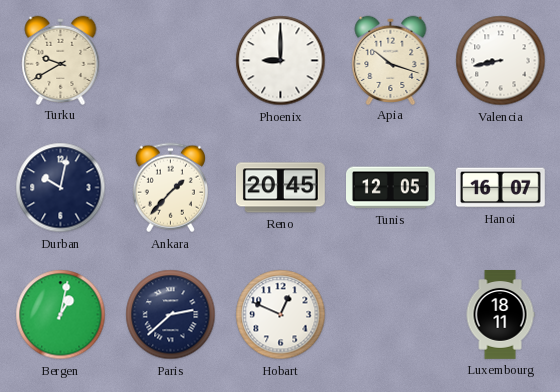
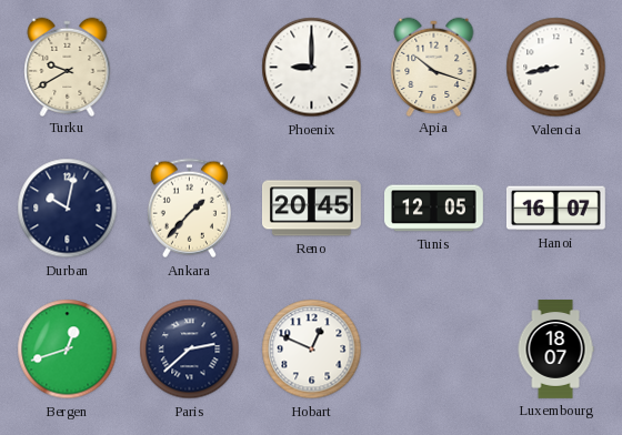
Bergen: 1:02 -> 12:42 (68, 350)
Luxembourg: 18:11 -> 18:07 (555, 350)
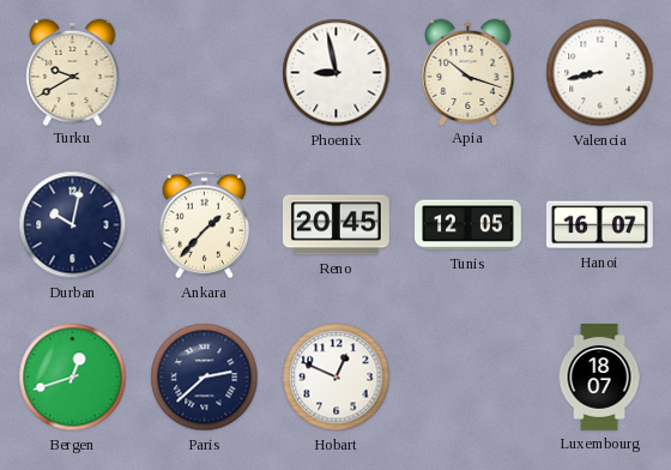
Phoenix: 9:00 -> 8:58 (337, 73)
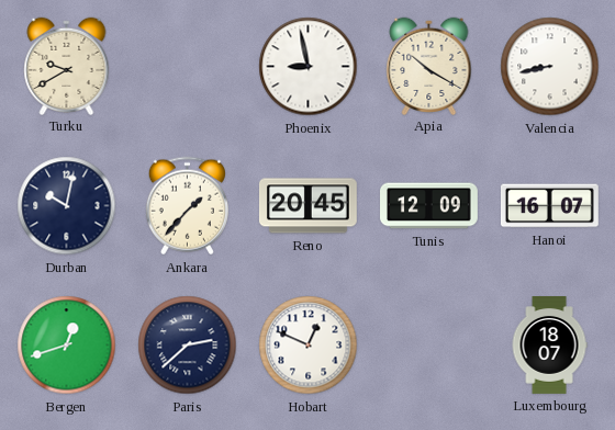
Apia: 10:18 -> 10:20 (429, 66)
Tunis: 12:05 -> 12:09 (429, 206)
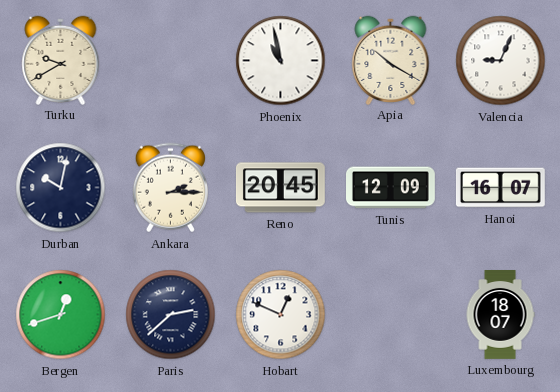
Phoenix: 8:58 -> 10:58 (281, 61)
Valencia: 8:43 -> 9:04 (501, 61)
Ankara: 1:37 -> 2:15 (170, 188)
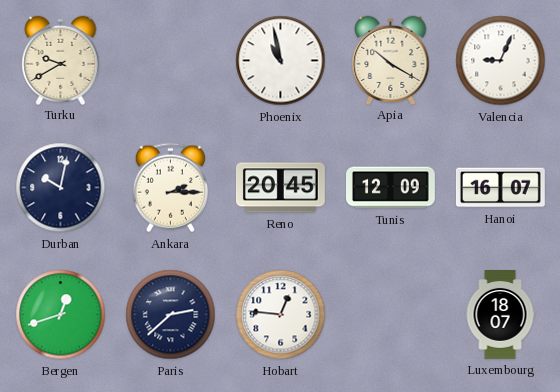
Hobart: 12:49 -> 12:46 (281, 315)
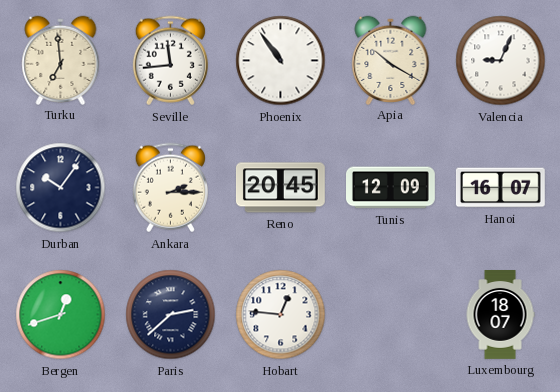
Turku: 9:40 -> 6:59 (61, 60)
Seville: none -> 11:44 (170, 61)
Phoenix: 10:58 -> 10:54 (281, 61)
Durban: 10:02 -> 10:06 (61, 188)
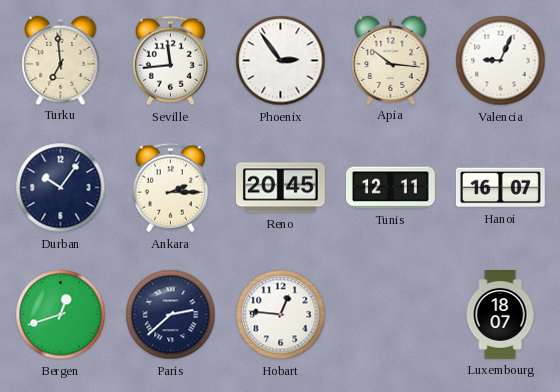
Phoenix: 10:54 -> 2:54 (281, 61)
Apia: 10:20 -> 10:16 (391, 60)
Tunis: 12:09 -> 12:11 (391, 188)
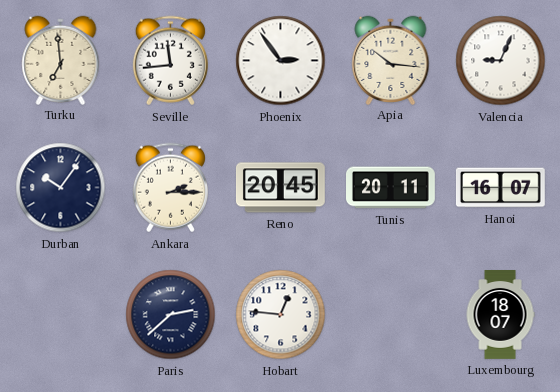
Tunis: 12:11 -> 20:11 (391, 188)
Bergen: 12:42 -> none (61, 315)
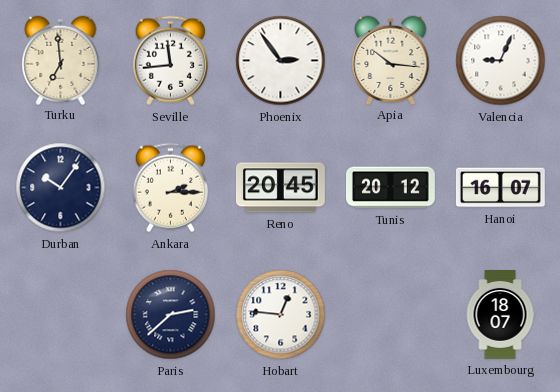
Tunis: 20:11 -> 20:12 (391, 188)
